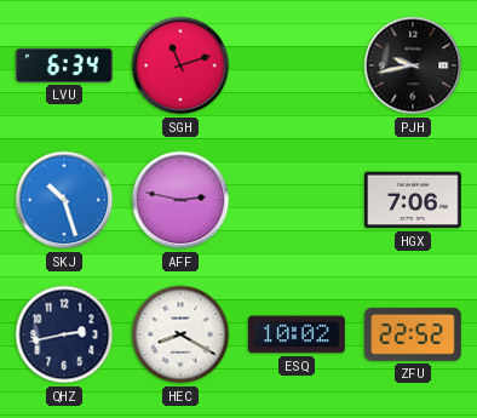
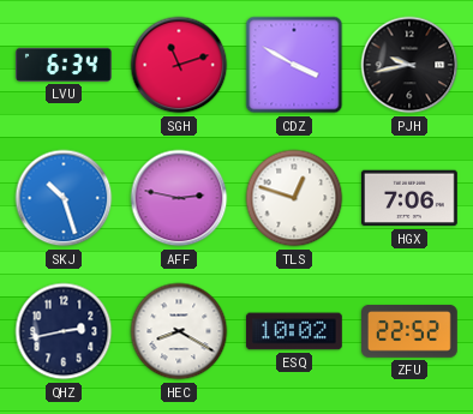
CDZ: none -> 3:50 (294, 65)
TLS: none -> 12:48 (294, 198)
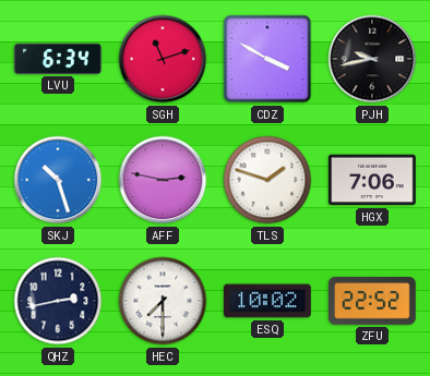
TLS: 12:48 -> 1:48 (267, 180)
HEC: 8:20 -> 7:30 (163, 301)
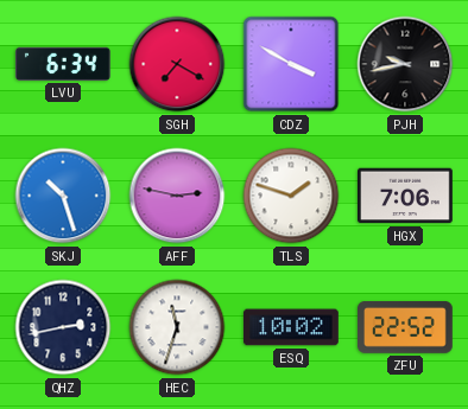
SGH: 11:12 -> 7:20 (177, 64)
HEC: 7:30 -> 11:33 (177, 327)
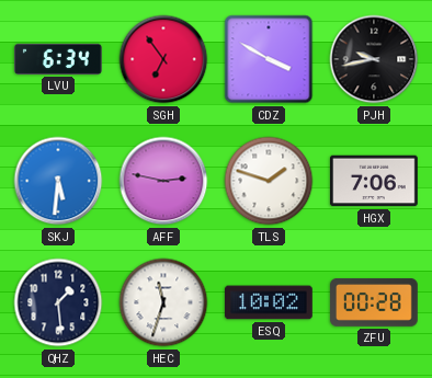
SGH: 7:20 -> 6:54 (163, 59)
SKJ: 10:27 -> 5:31 (58, 181)
QHZ: 2:43 -> 1:29 (58, 302)
ZFU: 22:52 -> 00:28 (375, 303)
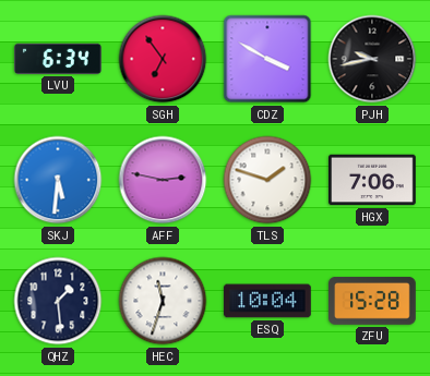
ESQ: 10:02 -> 10:04 (268, 301)
ZFU: 00:28 -> 15:28 (373, 302)
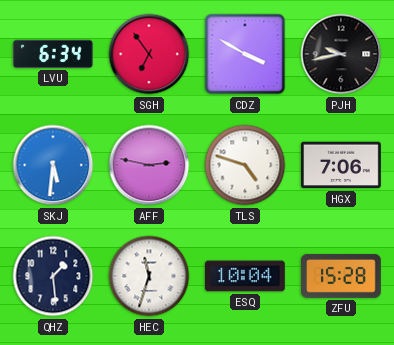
TLS: 1:48 -> 4:48 (245, 165)
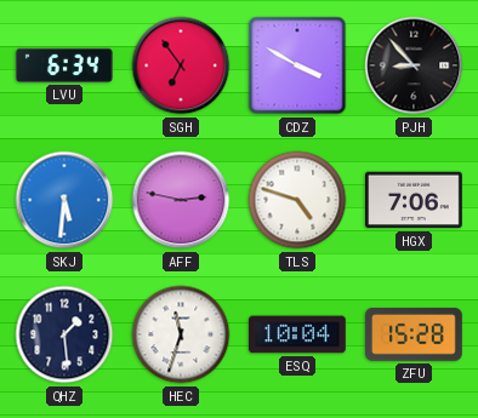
PJH: 9:43 -> 8:53 (414, 65)
